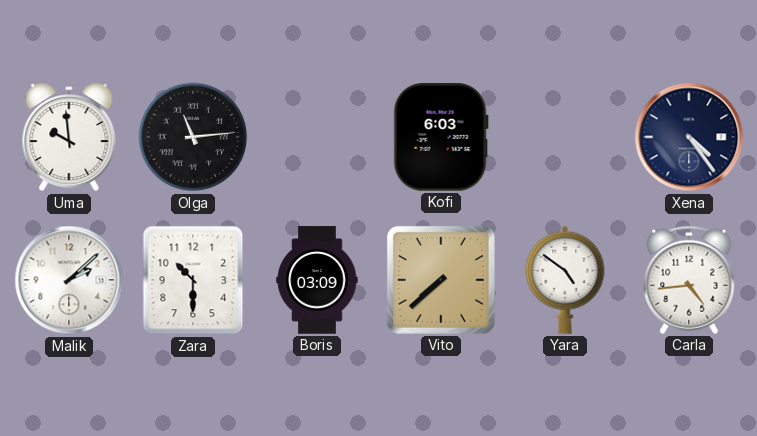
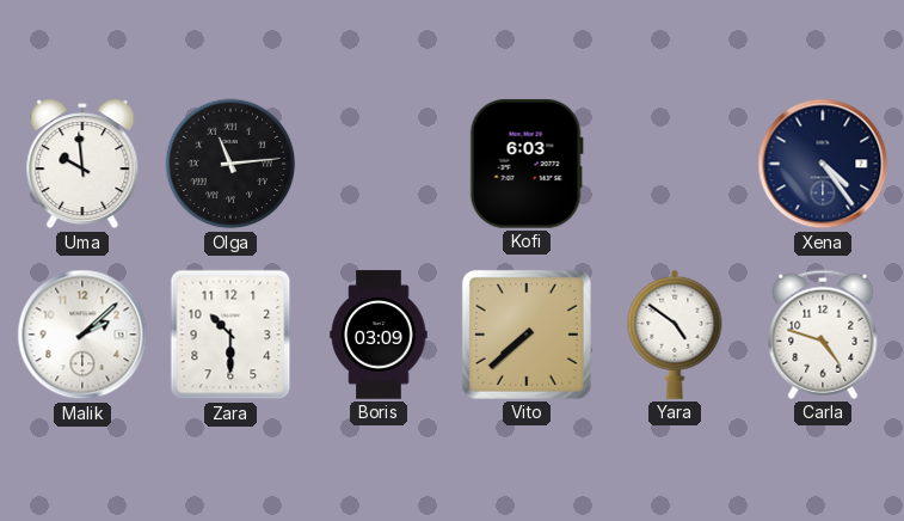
Carla: 4:44 -> 4:48 (823, 335)
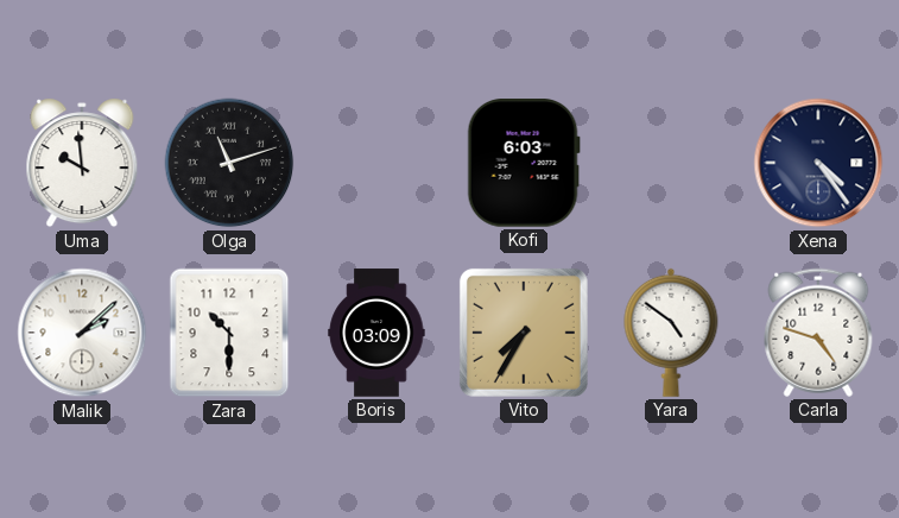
Olga: 11:14 -> 11:12 (229, 163)
Vito: 7:38 -> 7:35 (524, 333)
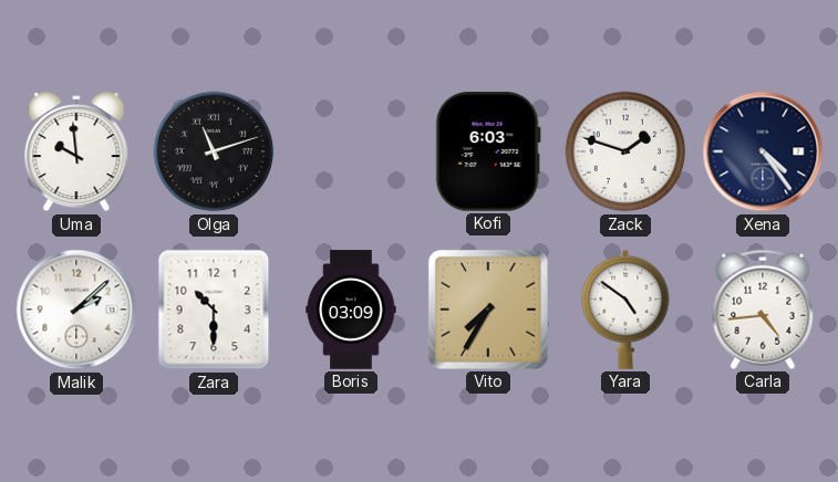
Zack: none -> 1:48 (625, 151)
Carla: 4:48 -> 4:44 (763, 310)
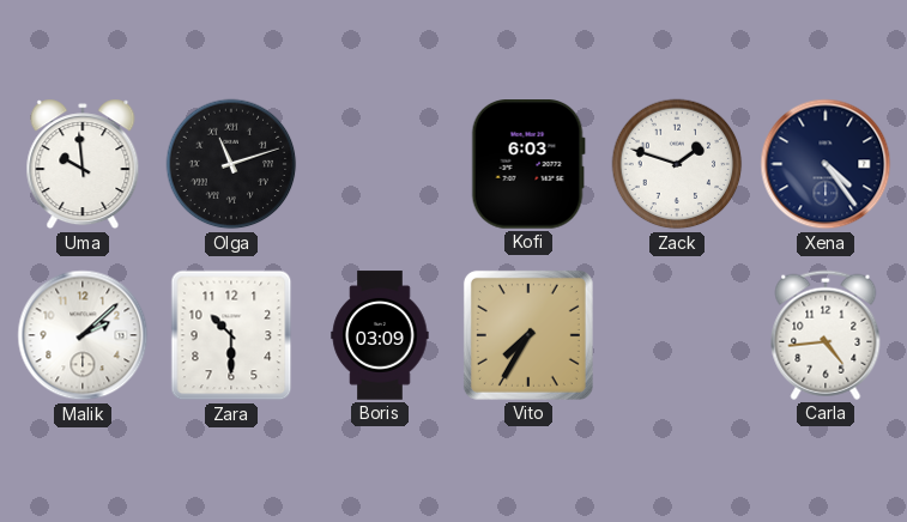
Yara: 4:51 -> none (625, 310)
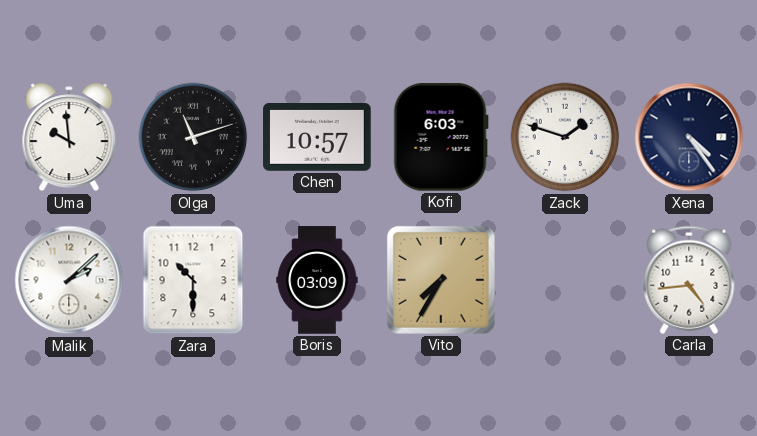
Chen: none -> 10:57 (317, 138)
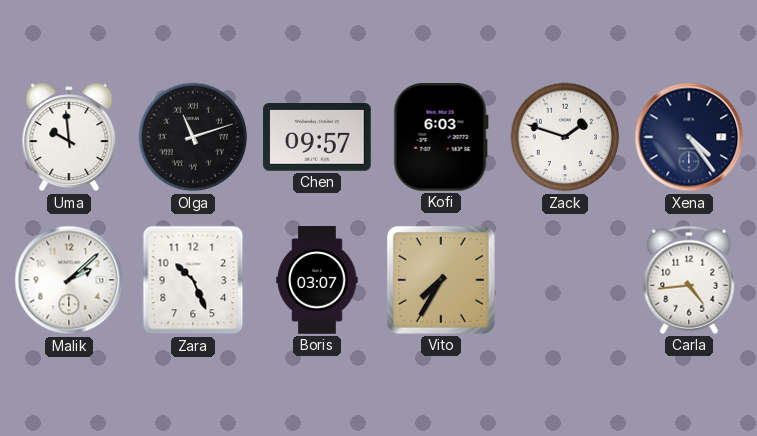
Chen: 10:57 -> 09:57 (317, 138)
Zara: 10:30 -> 10:26 (193, 280)
Boris: 03:09 -> 03:07 (317, 280)
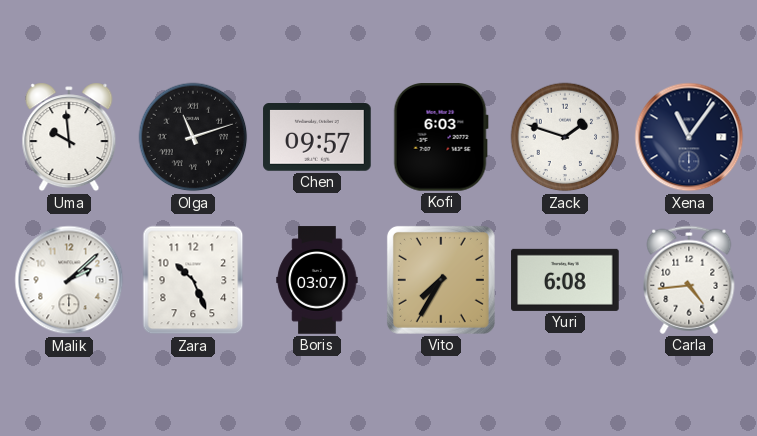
Xena: 4:24 -> 11:06 (689, 137)
Yuri: none -> 6:08 (565, 280)
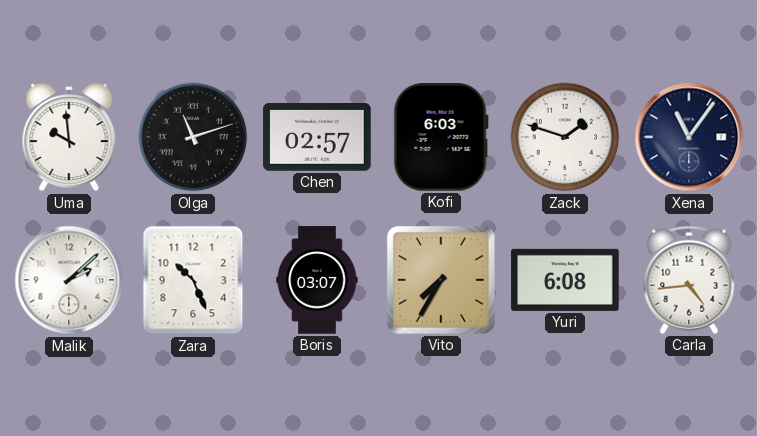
Chen: 09:57 -> 02:57 (317, 138)
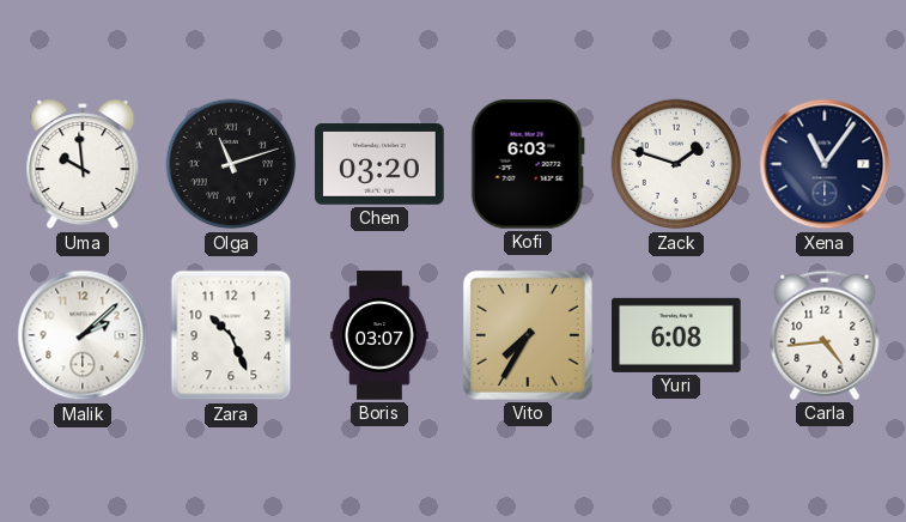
Chen: 02:57 -> 03:20 (379, 165)
